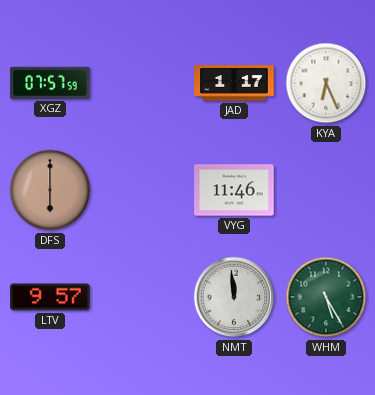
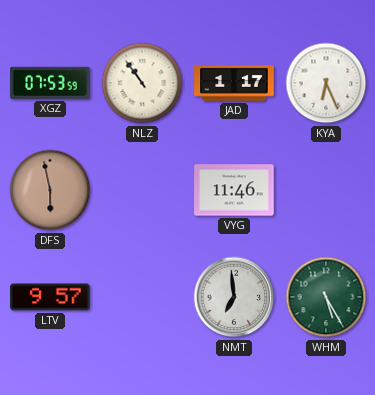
XGZ: 07:57 -> 07:53 (50, 83)
NLZ: none -> 10:54 (142, 83)
DFS: 6:00 -> 5:58 (50, 190)
NMT: 11:59 -> 6:59 (234, 297)
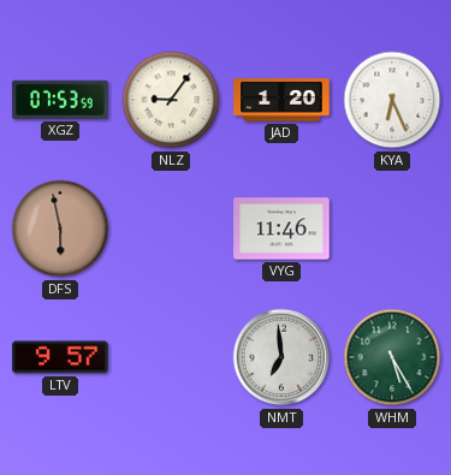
NLZ: 10:54 -> 9:06 (171, 100)
JAD: 1:17 -> 1:20 (281, 100)
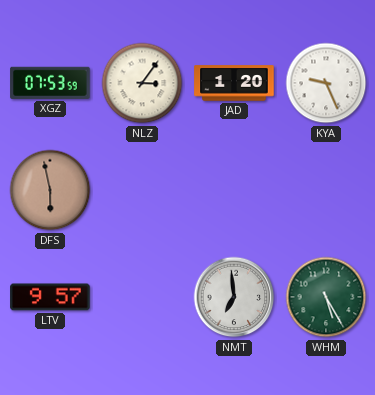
NLZ: 9:06 -> 3:06 (142, 83)
KYA: 6:26 -> 9:26 (326, 83)
VYG: 11:46 -> none (281, 228)
